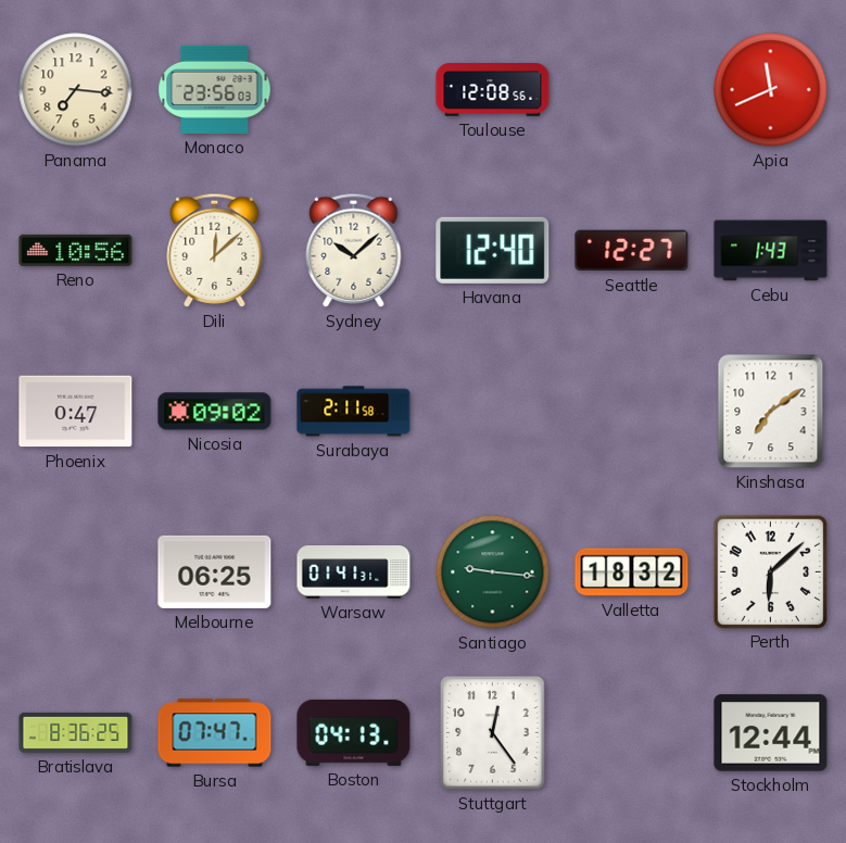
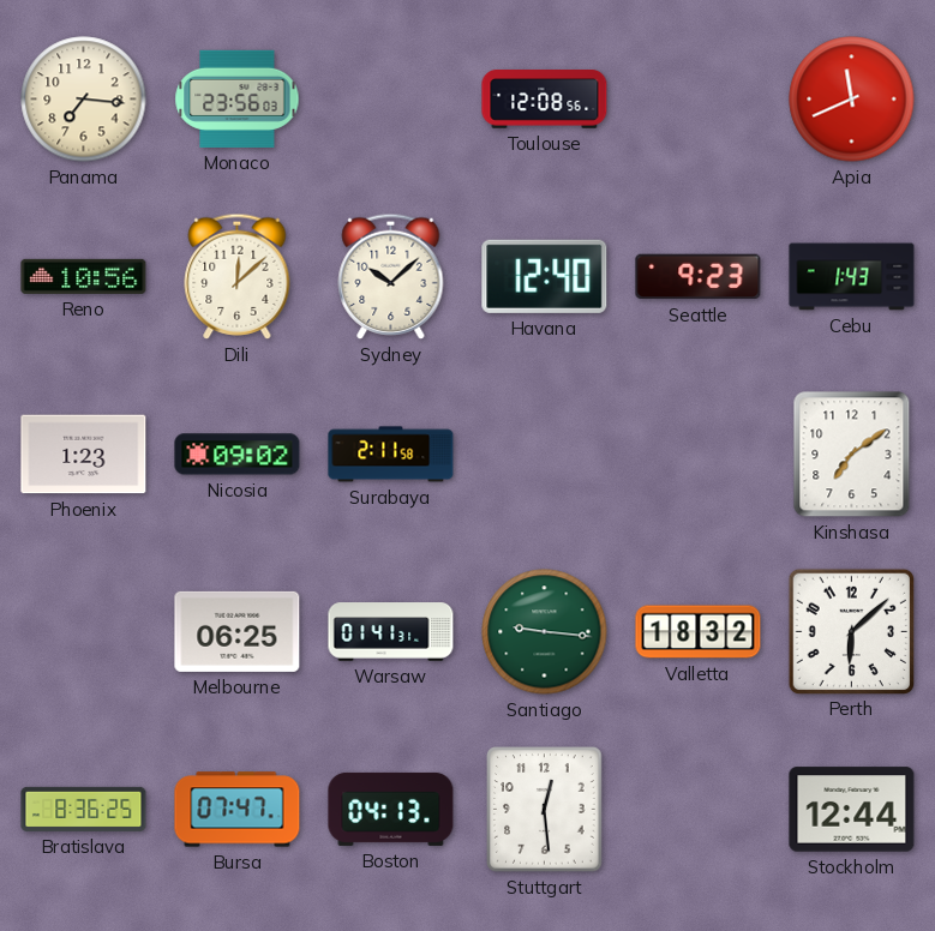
Seattle: 12:27 -> 9:23 (699, 277)
Phoenix: 0:47 -> 1:23 (84, 455)
Stuttgart: 12:24 -> 12:29 (545, 810)
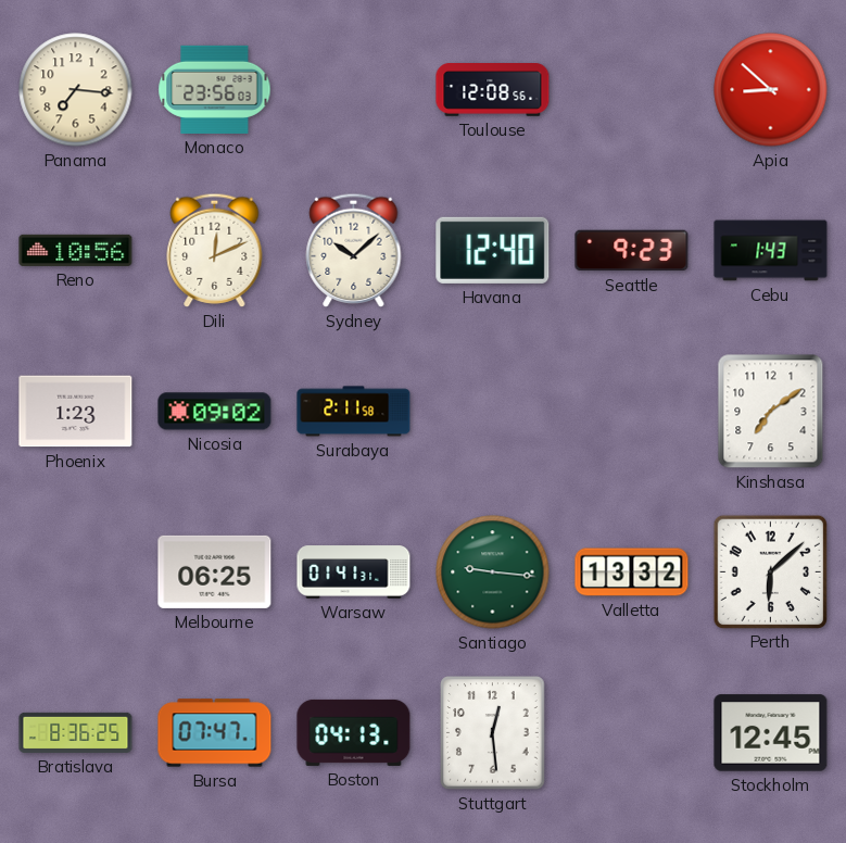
Apia: 11:41 -> 8:52 (771, 90)
Dili: 12:08 -> 12:11 (215, 250)
Valletta: 18:32 -> 13:32 (632, 573)
Stockholm: 12:44 -> 12:45 (771, 733)
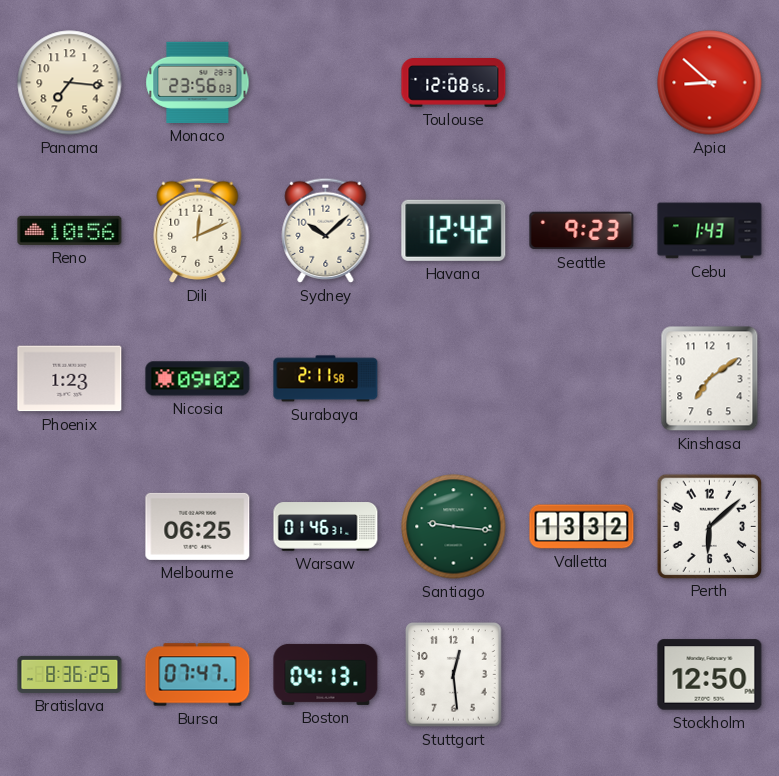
Havana: 12:40 -> 12:42 (454, 230)
Warsaw: 01:41 -> 01:46 (326, 527)
Stockholm: 12:45 -> 12:50 (710, 675)
